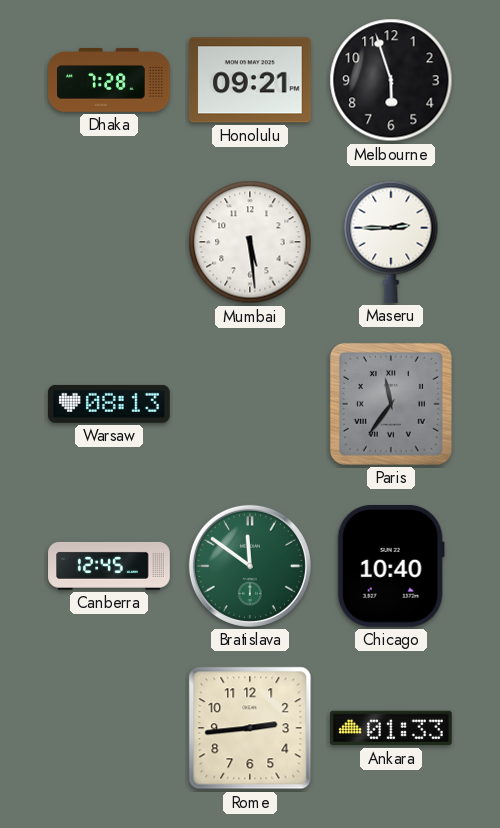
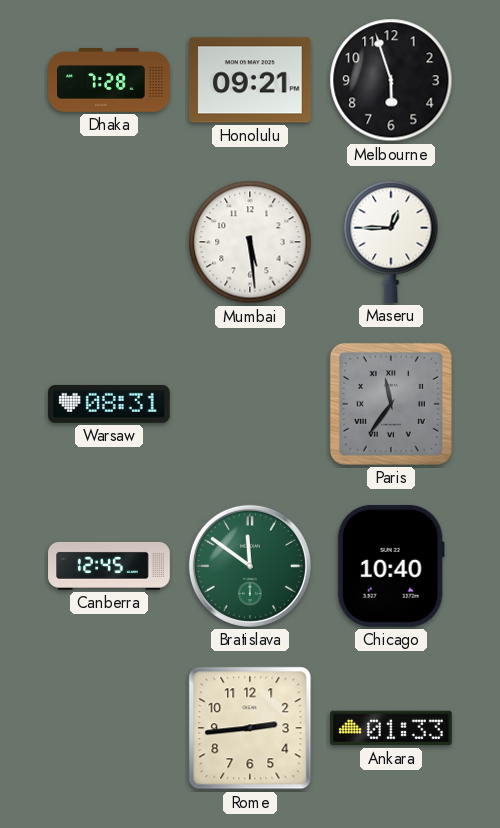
Maseru: 2:45 -> 12:45 (391, 242)
Warsaw: 08:13 -> 08:31 (110, 404)
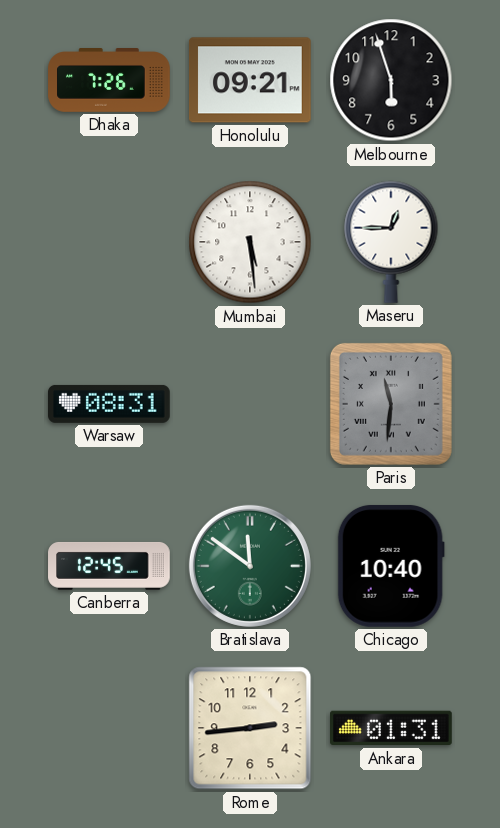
Dhaka: 7:28 -> 7:26 (109, 80)
Paris: 11:36 -> 11:31 (391, 404)
Ankara: 01:33 -> 01:31 (392, 728)
